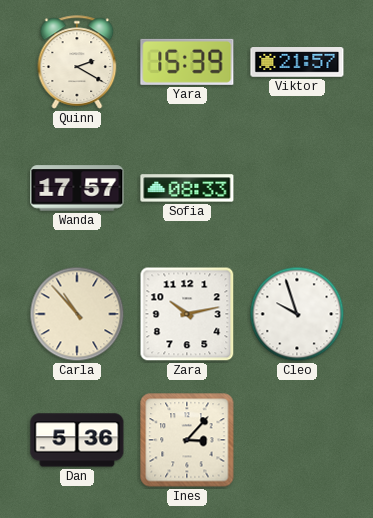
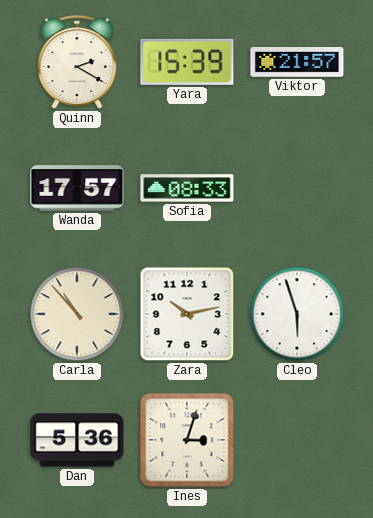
Cleo: 9:57 -> 5:57 (297, 314)
Ines: 3:07 -> 3:03 (187, 440)
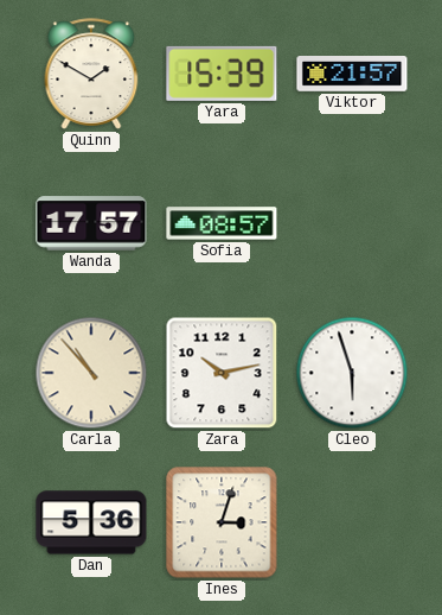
Quinn: 2:20 -> 1:50 (91, 74)
Sofia: 08:33 -> 08:57 (222, 223)
